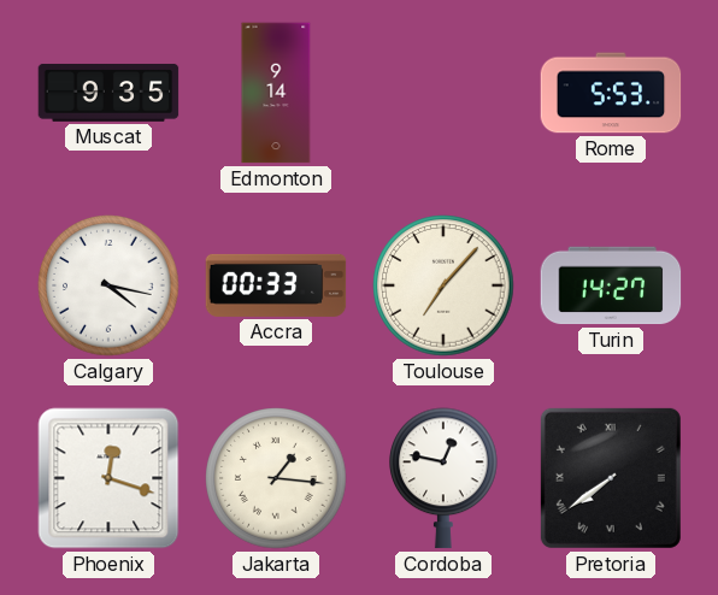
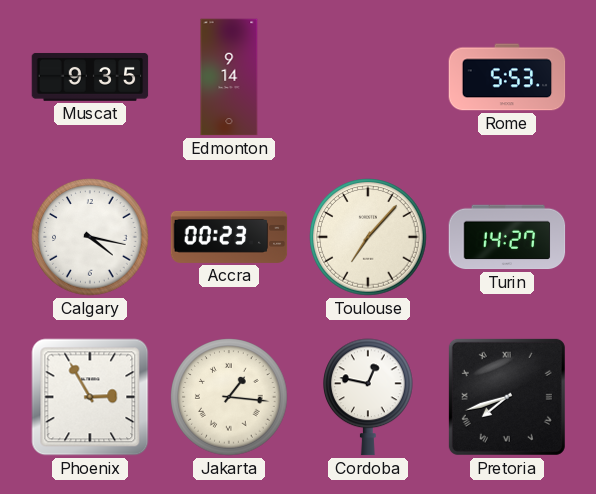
Accra: 00:33 -> 00:23 (229, 237)
Phoenix: 12:18 -> 2:55 (90, 397)
Pretoria: 7:39 -> 7:42 (507, 397)
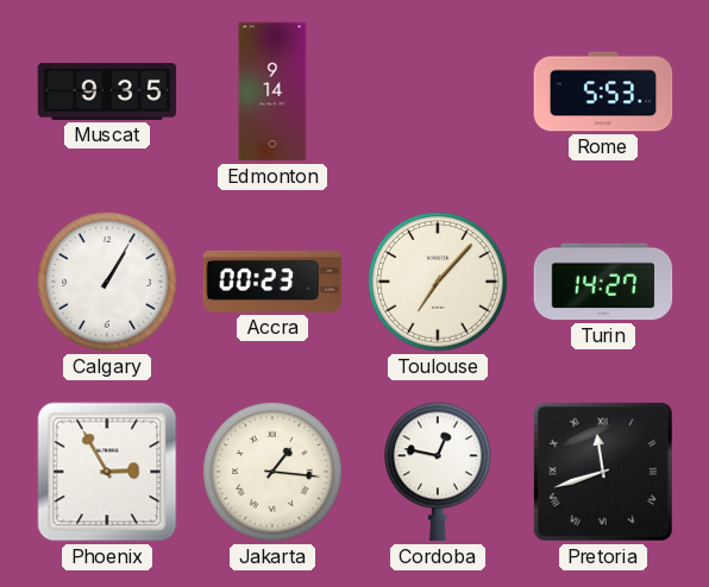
Calgary: 4:17 -> 1:05 (107, 282)
Pretoria: 7:42 -> 11:42 (603, 472)
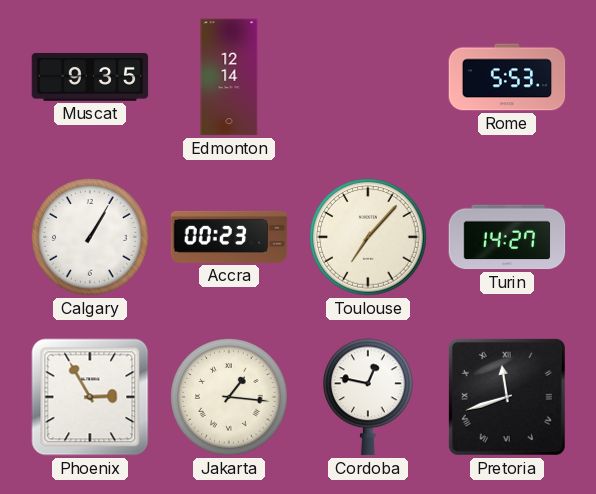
Edmonton: 9:14 -> 12:14 (229, 77)
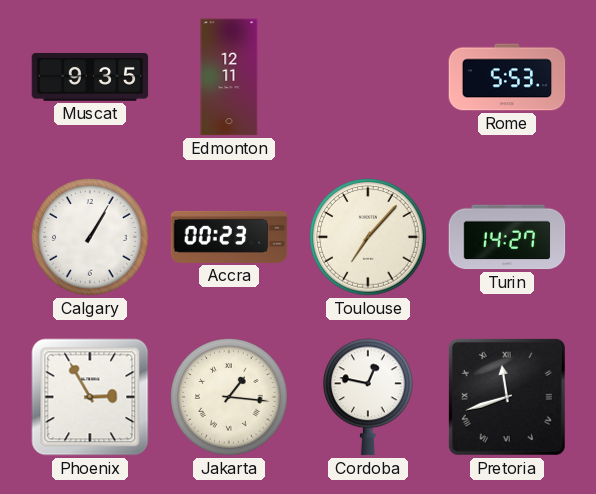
Edmonton: 12:14 -> 12:11 (229, 77)
